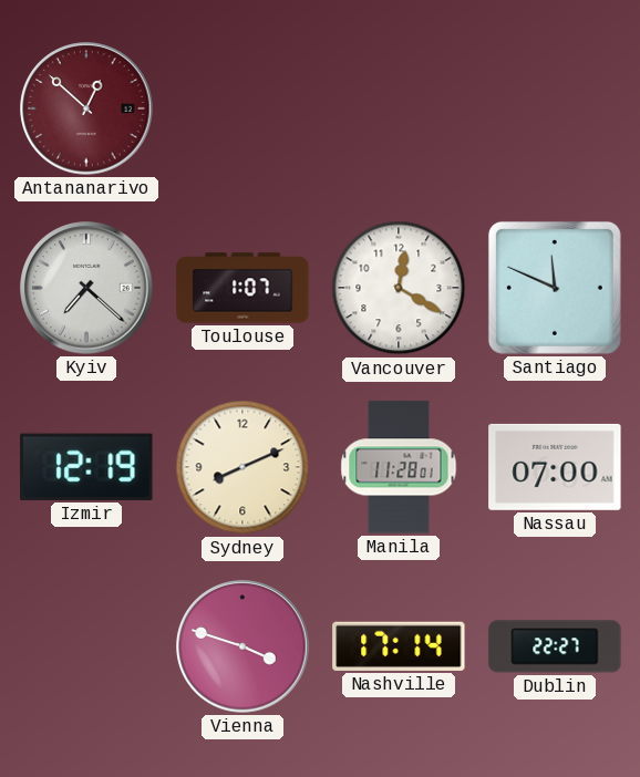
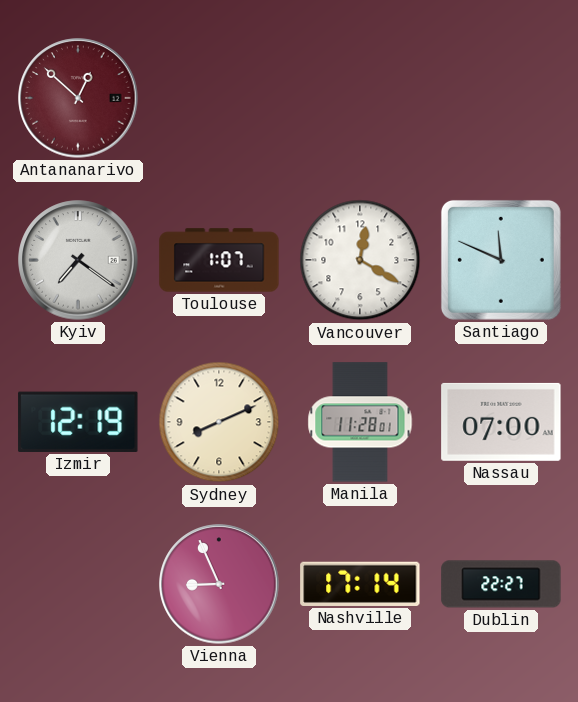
Kyiv: 7:22 -> 7:21 (78, 260)
Vienna: 3:48 -> 8:56 (219, 584)
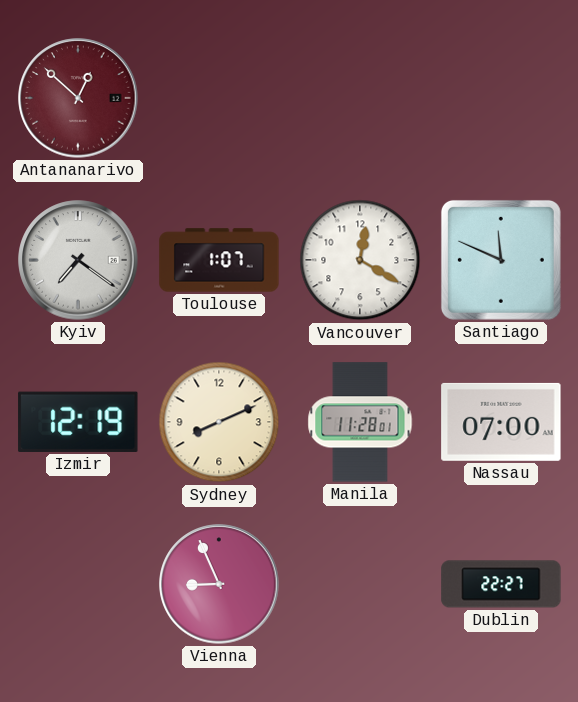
Nashville: 17:14 -> none (360, 584)
